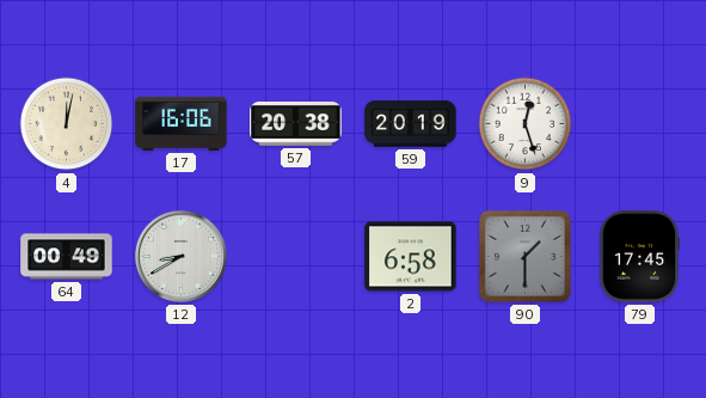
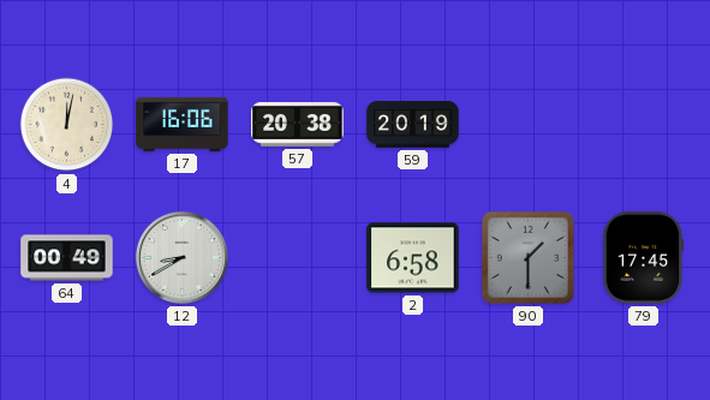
9: 12:27 -> none (526, 124)
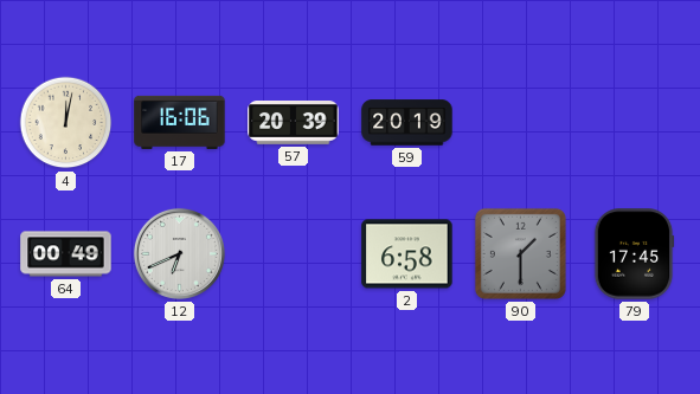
57: 20:38 -> 20:39 (294, 123)
12: 8:40 -> 6:41 (179, 253)
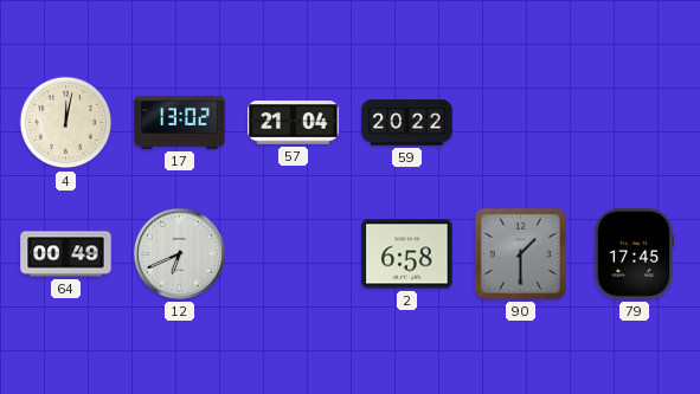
17: 16:06 -> 13:02 (180, 122)
57: 20:39 -> 21:04 (294, 123)
59: 20:19 -> 20:22 (407, 123)
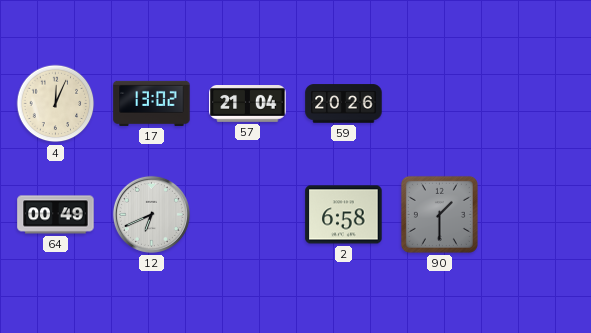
4: 12:02 -> 12:04 (56, 104)
59: 20:22 -> 20:26 (344, 104)
79: 17:45 -> none (634, 254)
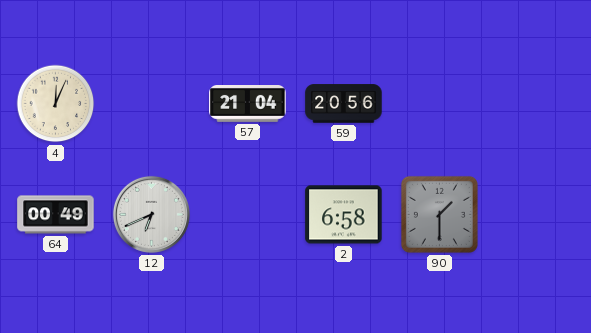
17: 13:02 -> none (152, 103)
59: 20:26 -> 20:56 (344, 104)
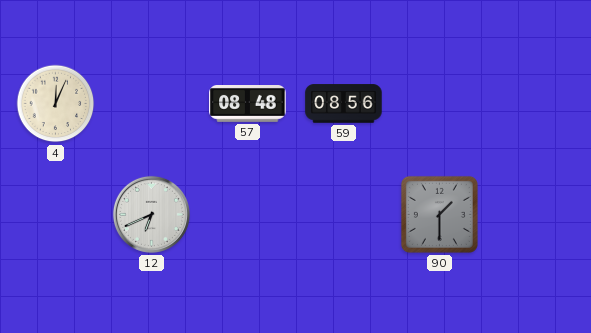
57: 21:04 -> 08:48 (248, 104)
59: 20:56 -> 08:56 (344, 104)
64: 00:49 -> none (56, 215)
2: 6:58 -> none (344, 215)
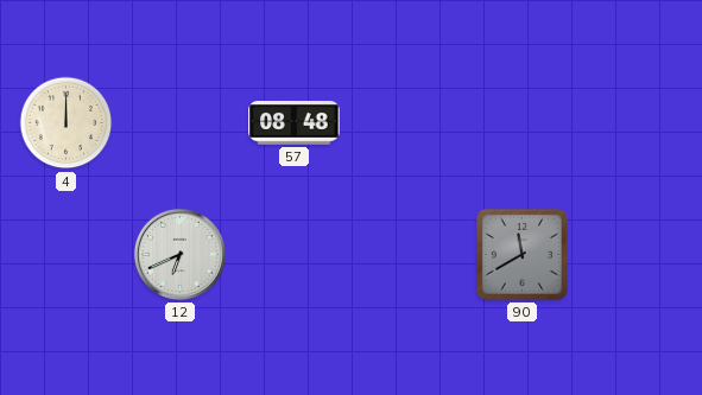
4: 12:04 -> 12:00 (67, 123)
59: 08:56 -> none (344, 104)
90: 1:30 -> 11:40 (521, 254)
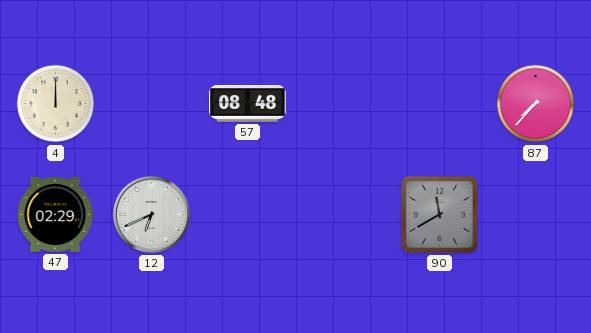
87: none -> 7:37 (536, 104)
47: none -> 02:29 (55, 215)
